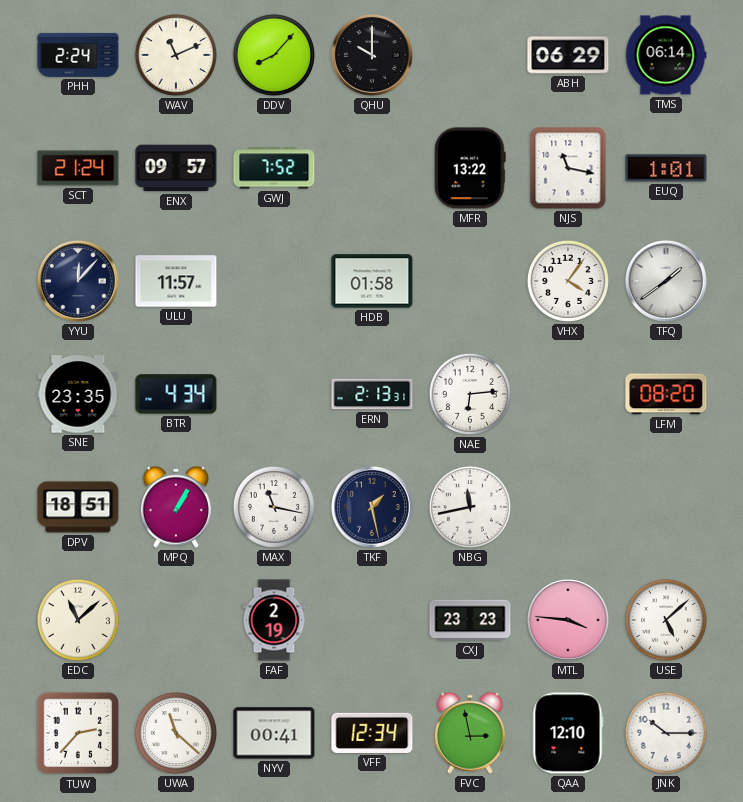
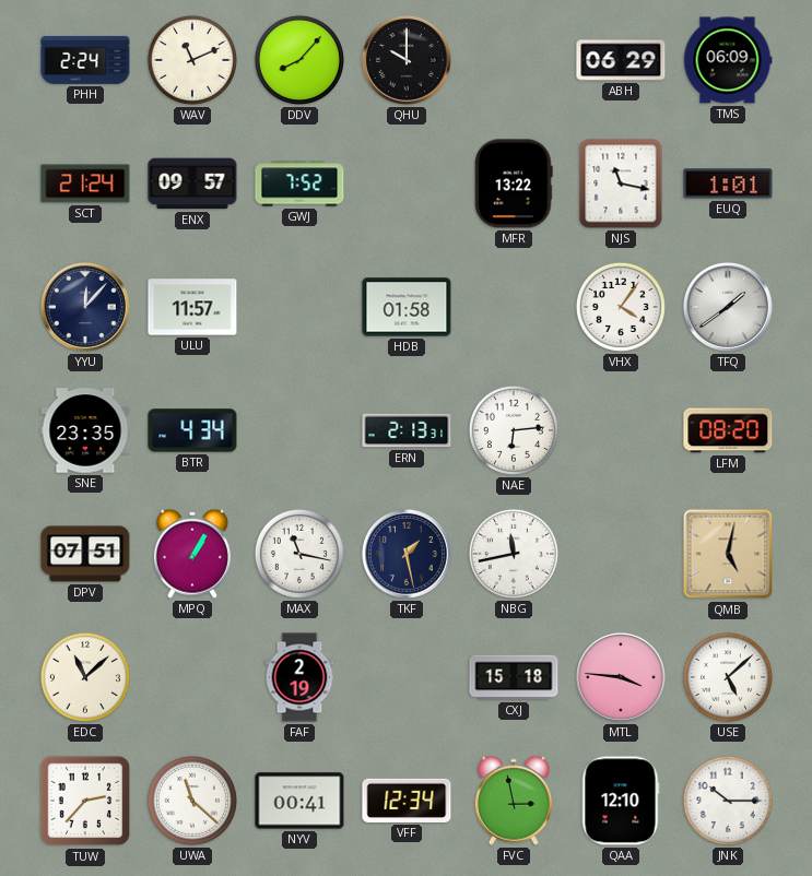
TMS: 06:14 -> 06:09 (728, 60)
DPV: 18:51 -> 07:51 (85, 554)
QMB: none -> 5:02 (728, 554)
CXJ: 23:23 -> 15:18 (514, 677)
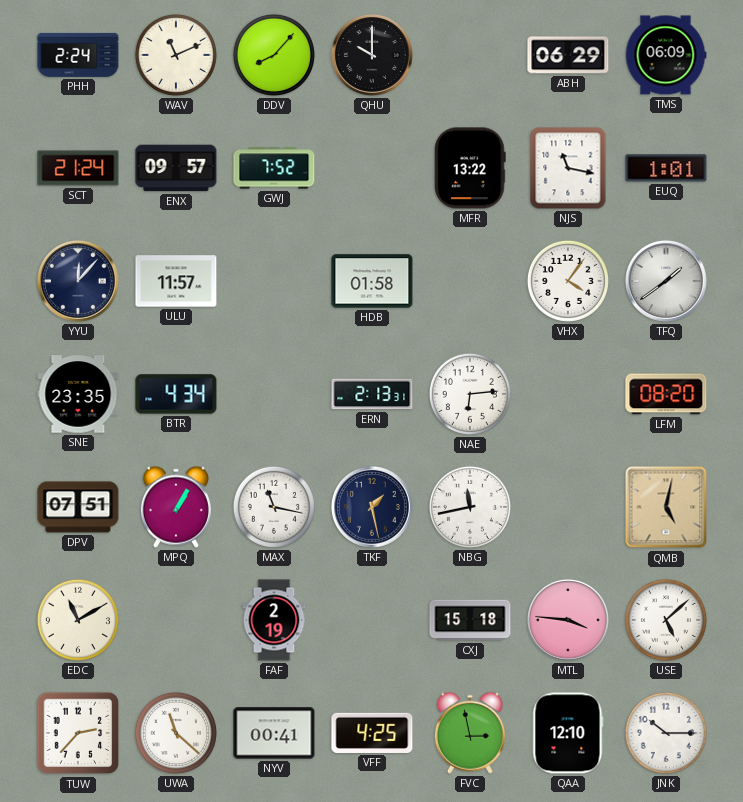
EDC: 11:08 -> 11:10 (78, 620)
VFF: 12:34 -> 4:25 (372, 733)
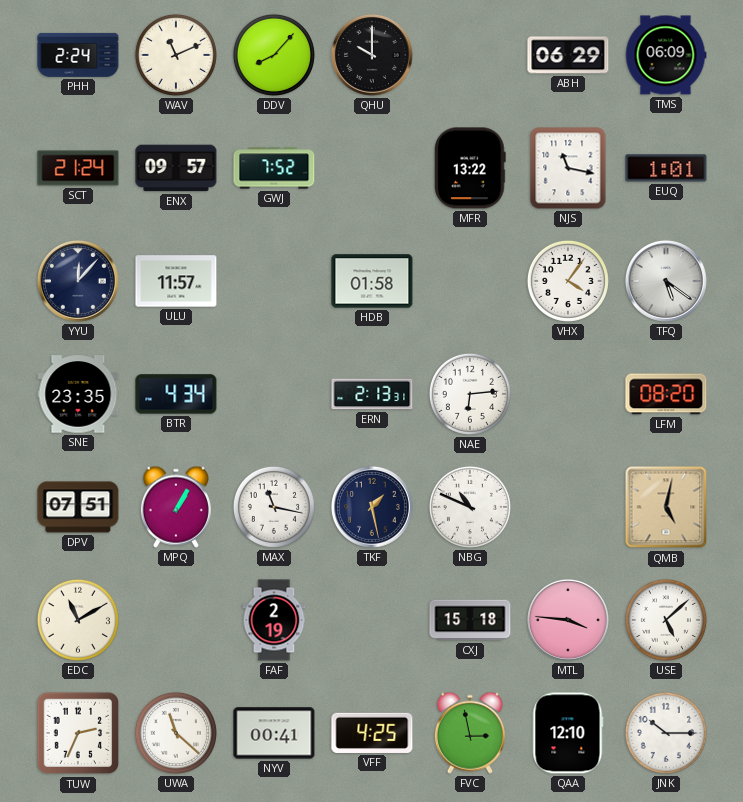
TFQ: 1:39 -> 5:21 (666, 281)
NBG: 11:43 -> 10:49 (470, 507)
TUW: 2:37 -> 2:34 (78, 733)
